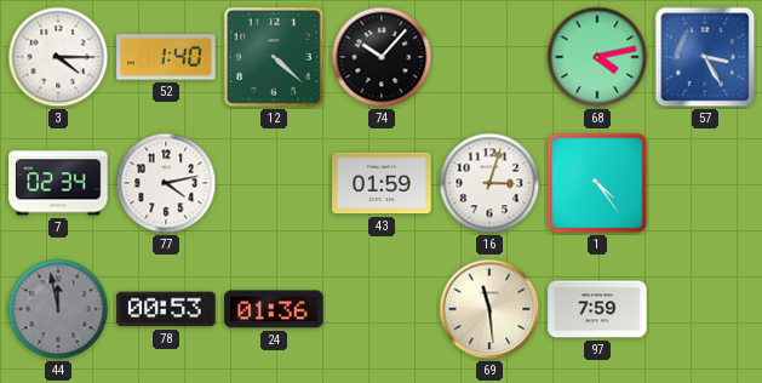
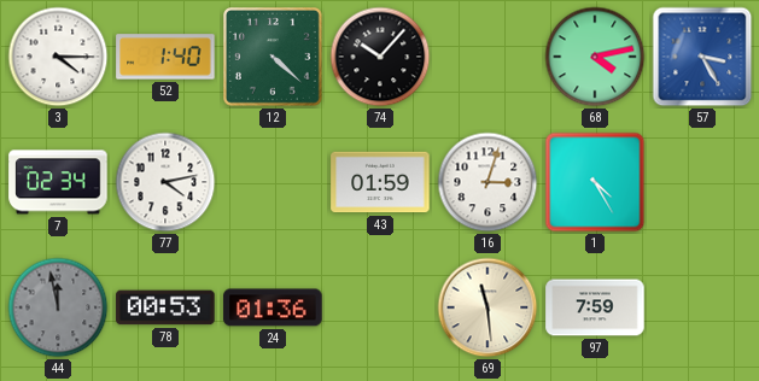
1: 4:24 -> 4:25 (595, 182)
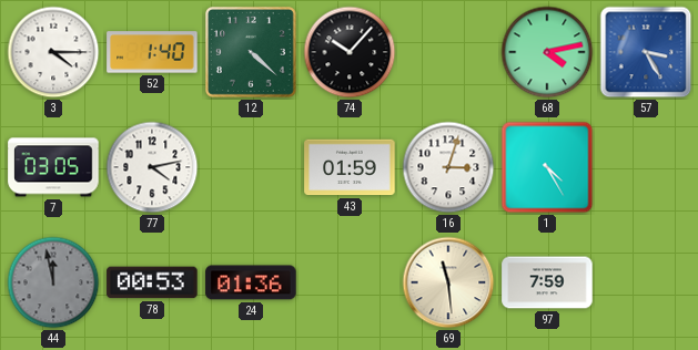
7: 02:34 -> 03:05 (53, 167)
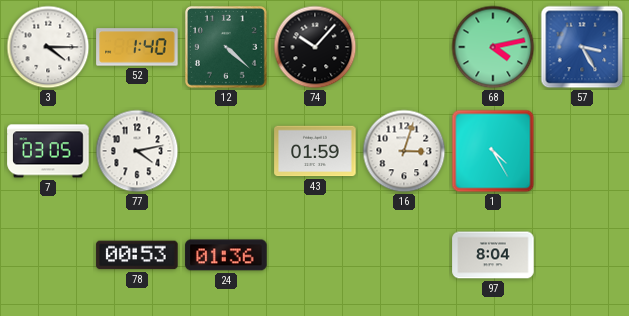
44: 11:58 -> none (53, 282)
69: 11:29 -> none (448, 282)
97: 7:59 -> 8:04 (493, 255)
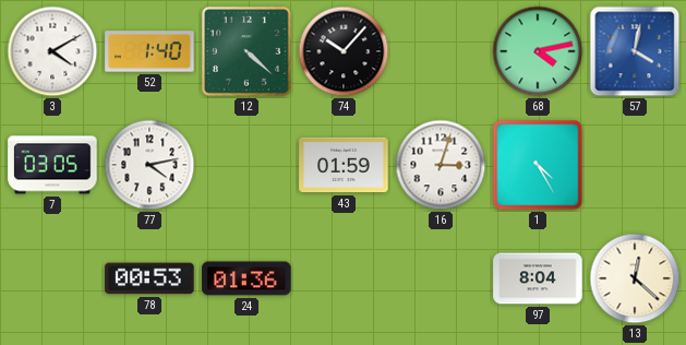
3: 4:15 -> 4:10 (52, 51)
57: 3:25 -> 4:02 (635, 51)
13: none -> 12:22 (635, 278)
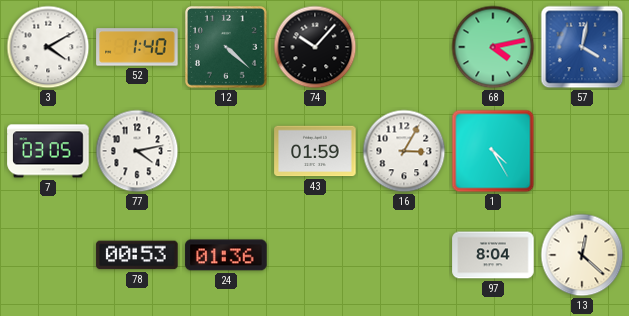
16: 3:03 -> 3:05 (404, 151)
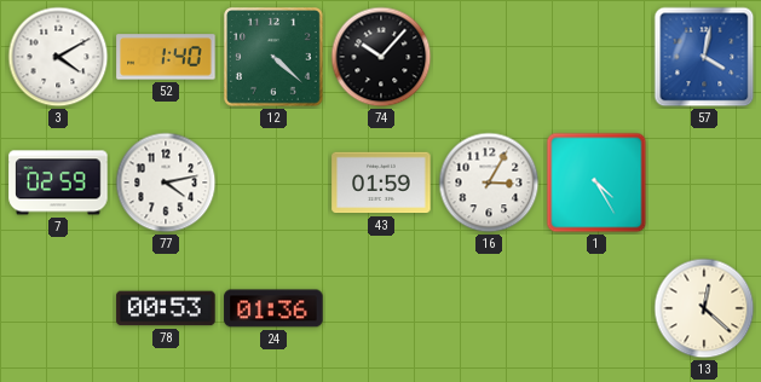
68: 4:13 -> none (493, 47)
7: 03:05 -> 02:59 (58, 183)
97: 8:04 -> none (493, 255)
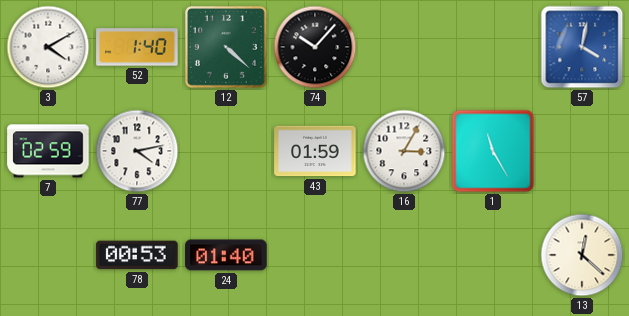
1: 4:25 -> 11:25 (493, 151)
24: 01:36 -> 01:40 (226, 255)
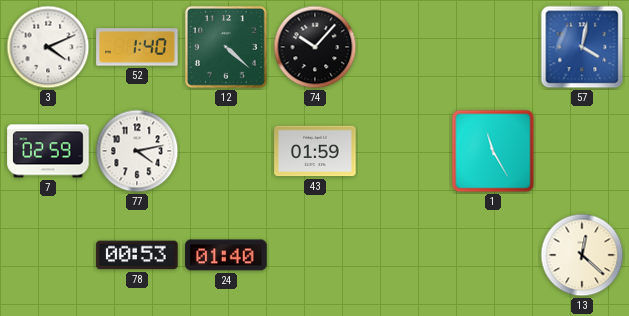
3: 4:10 -> 4:11 (48, 47)
16: 3:05 -> none (404, 151)
